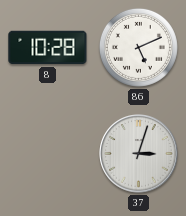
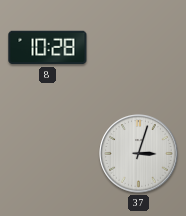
86: 5:11 -> none (138, 47)
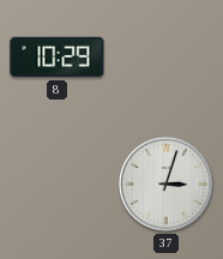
8: 10:28 -> 10:29 (58, 58)
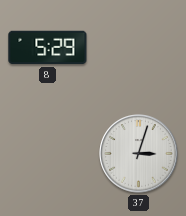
8: 10:29 -> 5:29 (48, 48)
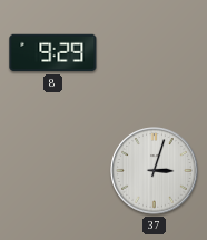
8: 5:29 -> 9:29 (53, 53)
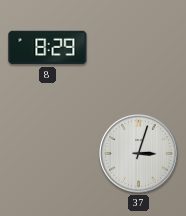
8: 9:29 -> 8:29 (48, 48)
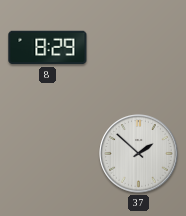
37: 3:03 -> 1:52 (139, 154)
